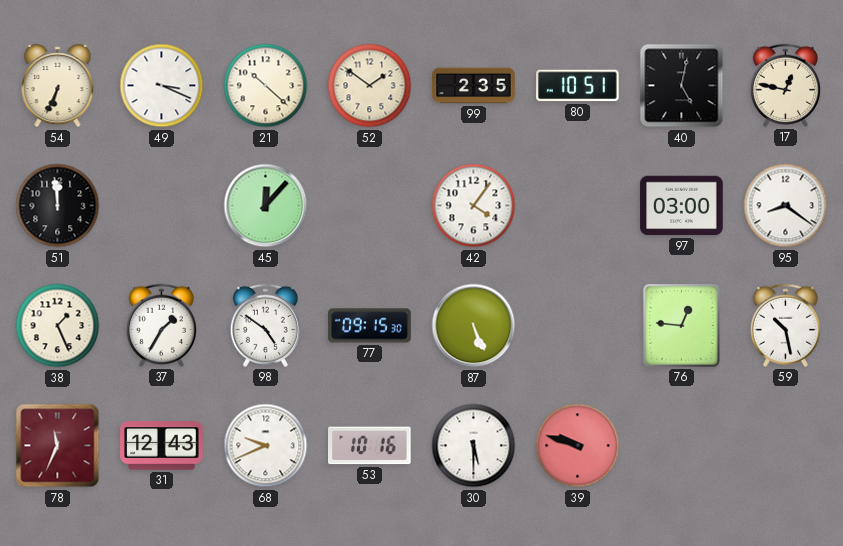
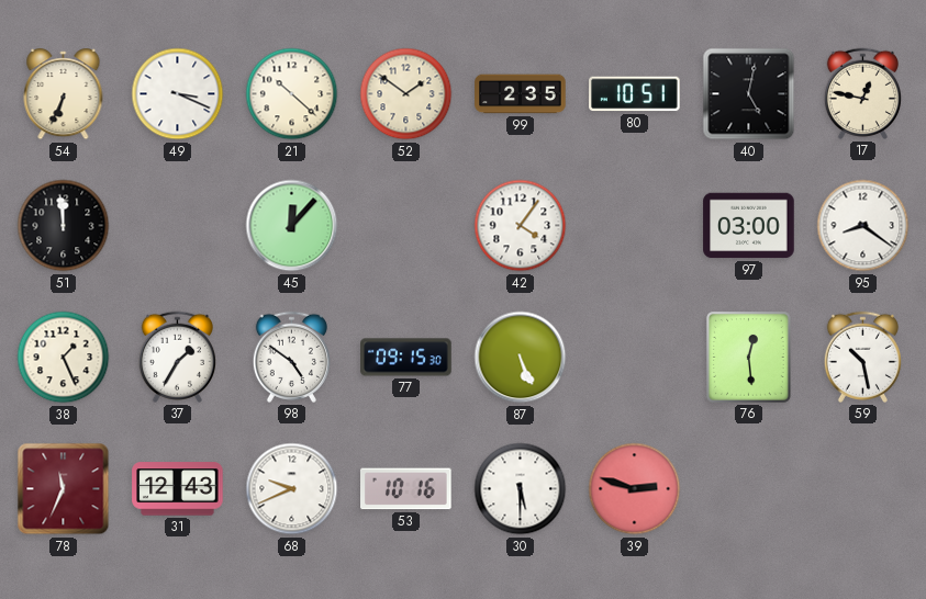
76: 12:46 -> 12:29 (748, 358)
39: 9:48 -> 2:48 (635, 489)
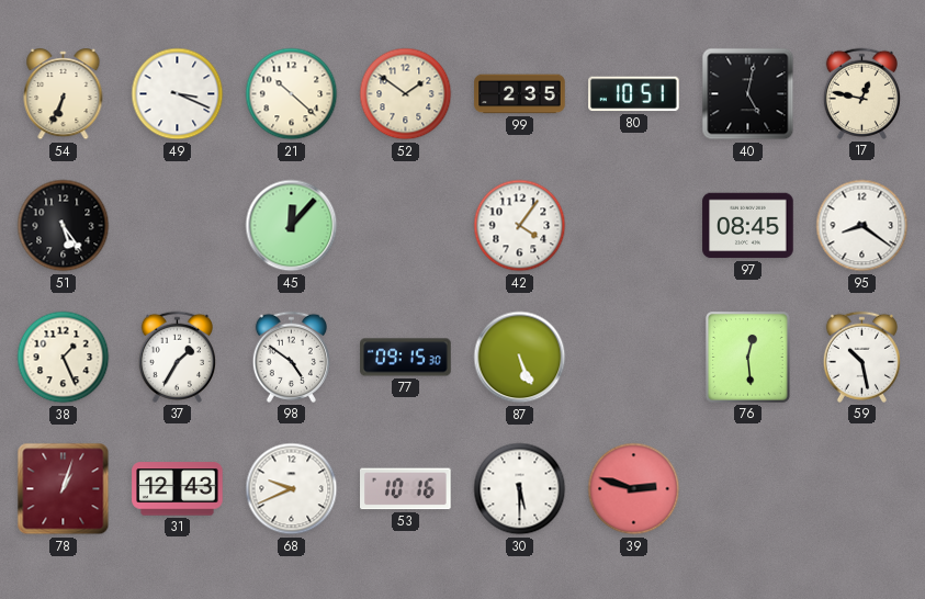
51: 11:59 -> 5:24 (64, 226)
97: 03:00 -> 08:45 (748, 226)
78: 11:34 -> 1:03 (64, 489)
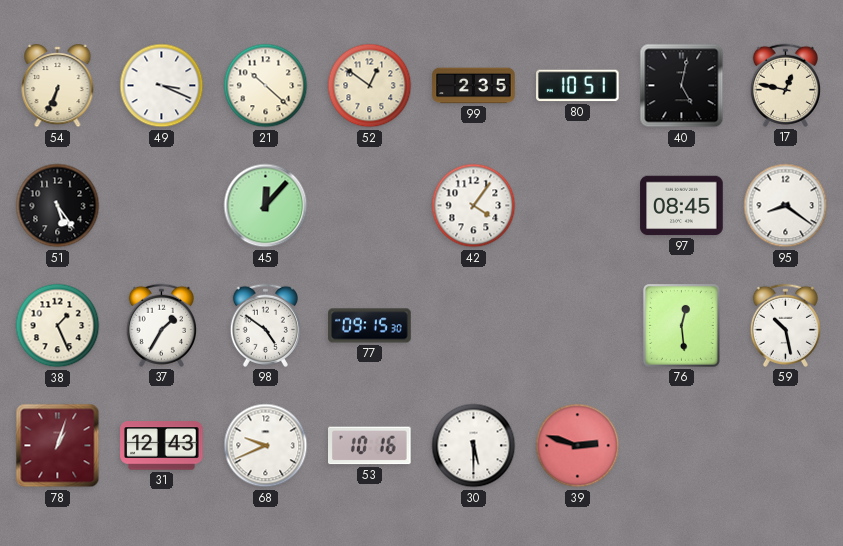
52: 1:51 -> 12:51 (370, 86)
87: 5:26 -> none (520, 358)
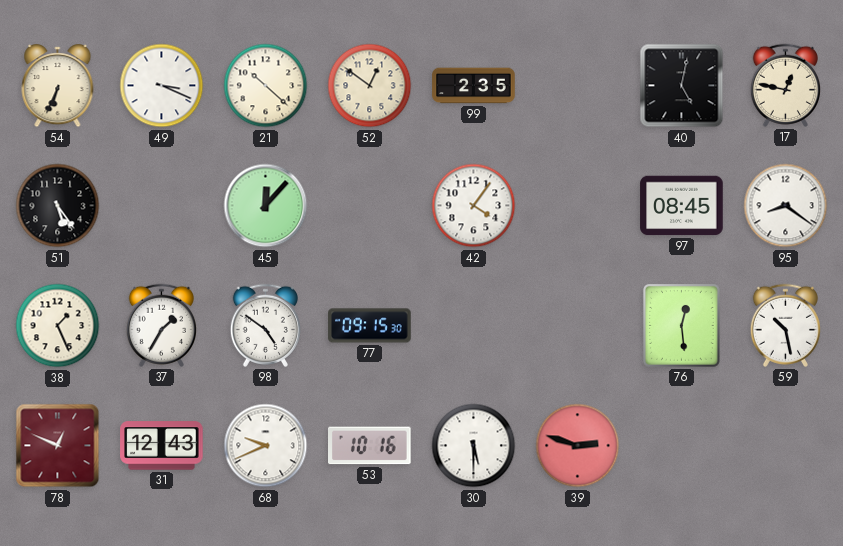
80: 10:51 -> none (578, 86)
78: 1:03 -> 12:49 (58, 446)
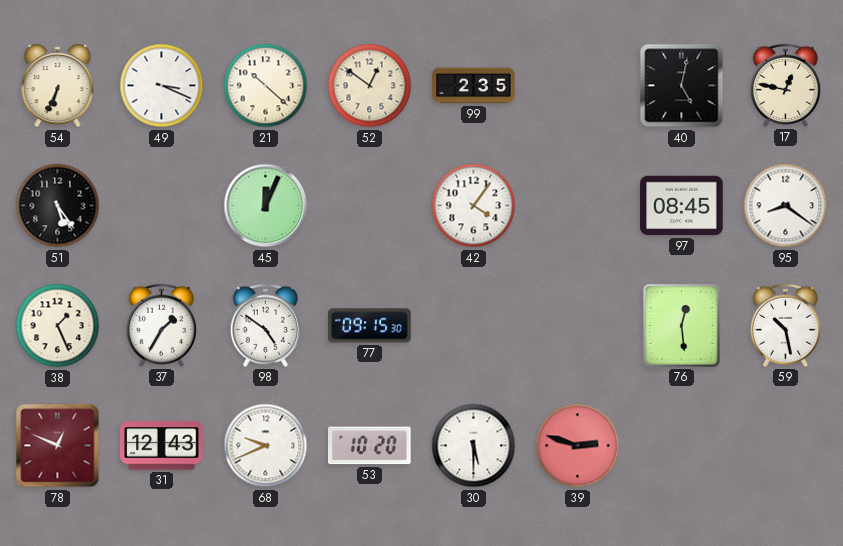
45: 12:07 -> 12:04 (266, 206)
53: 10:16 -> 10:20 (370, 446)
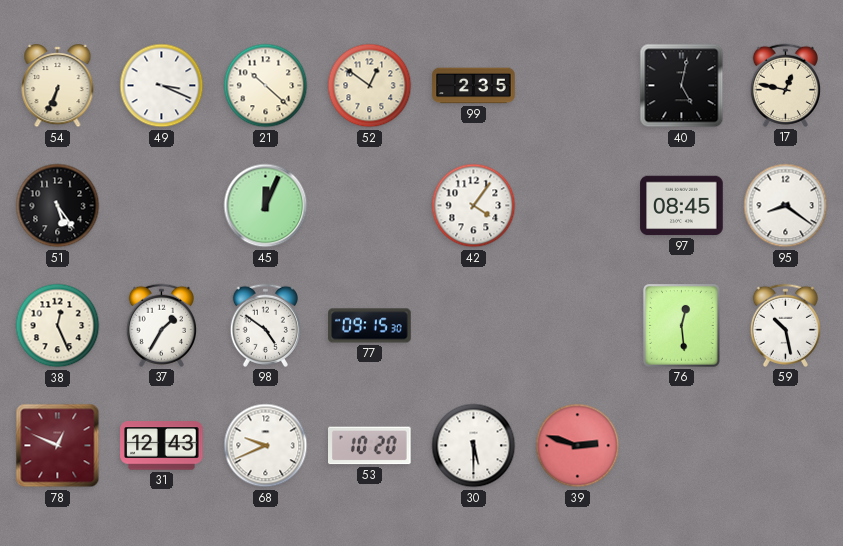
38: 1:26 -> 12:26 (58, 326)
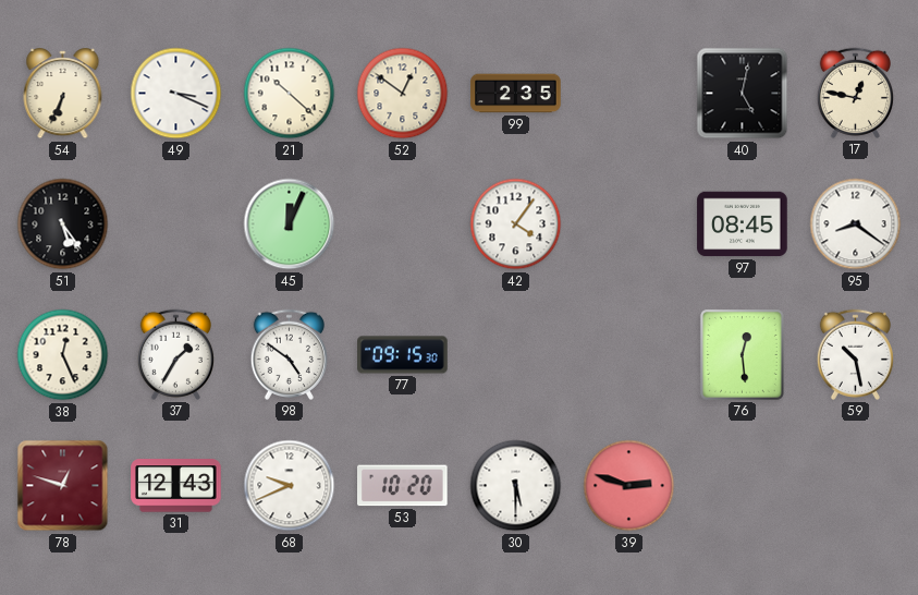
78: 12:49 -> 12:48 (63, 486)
